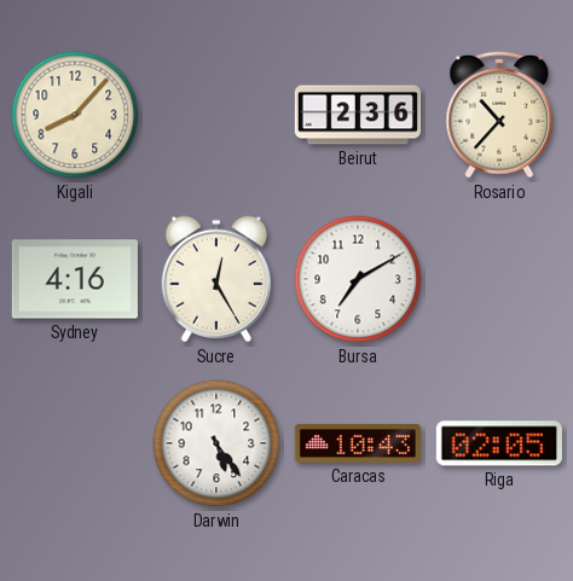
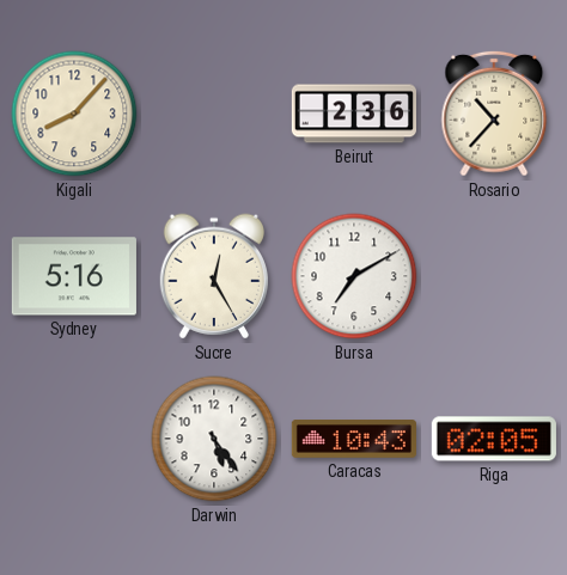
Sydney: 4:16 -> 5:16 (74, 276)
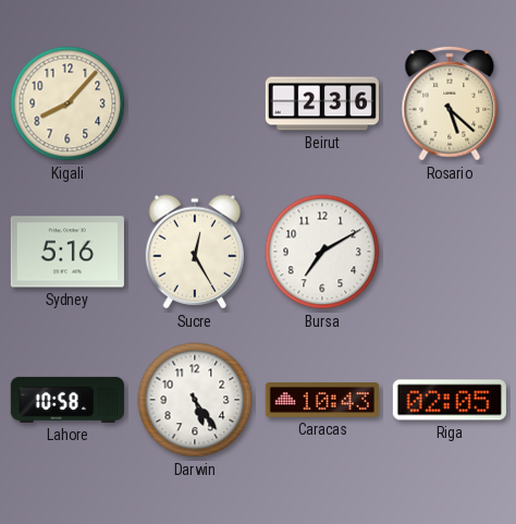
Rosario: 10:37 -> 5:22 (450, 103)
Lahore: none -> 10:58 (67, 400)
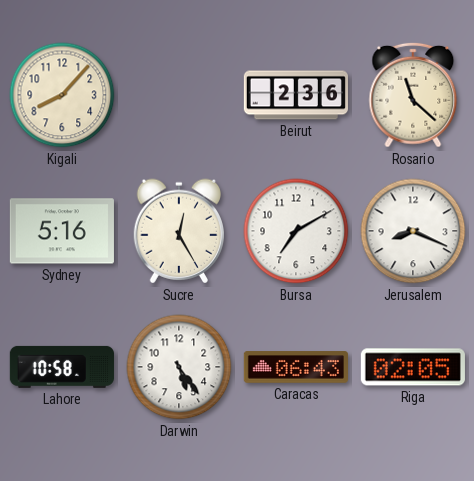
Rosario: 5:22 -> 11:22 (413, 95)
Jerusalem: none -> 8:19 (413, 231)
Caracas: 10:43 -> 06:43 (296, 367)
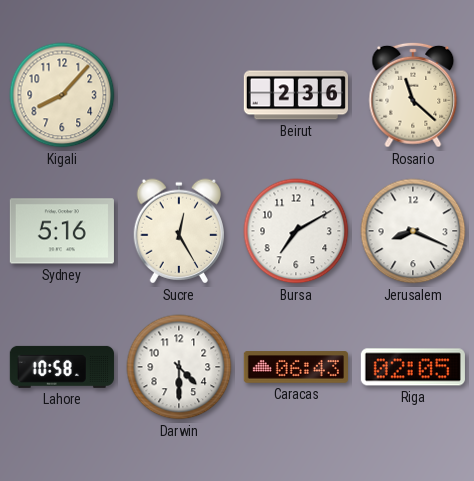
Darwin: 5:24 -> 4:30 (179, 367)
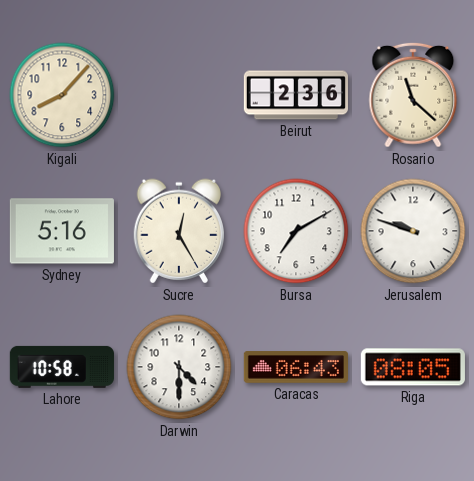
Jerusalem: 8:19 -> 9:48 (413, 231)
Riga: 02:05 -> 08:05 (413, 367)
